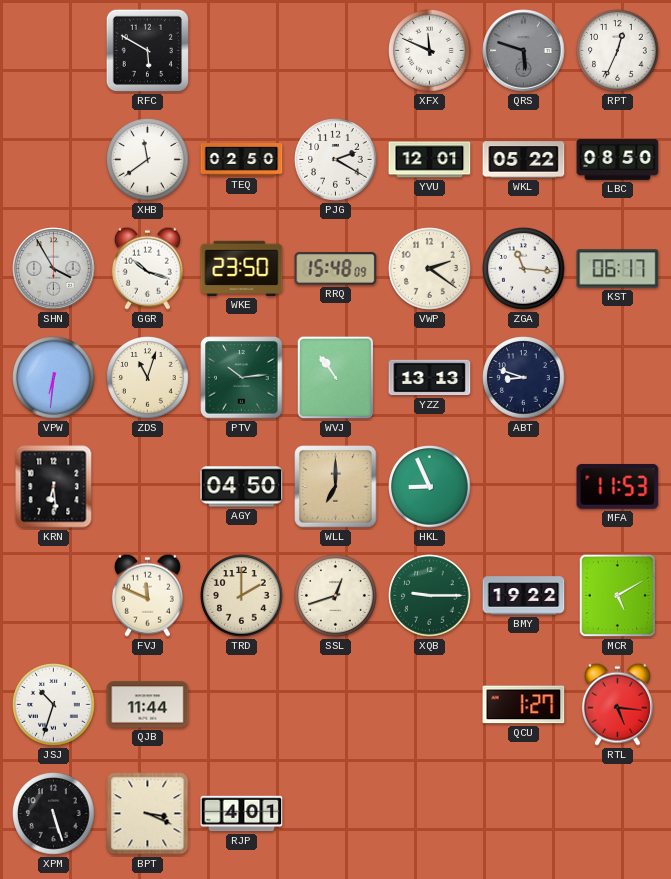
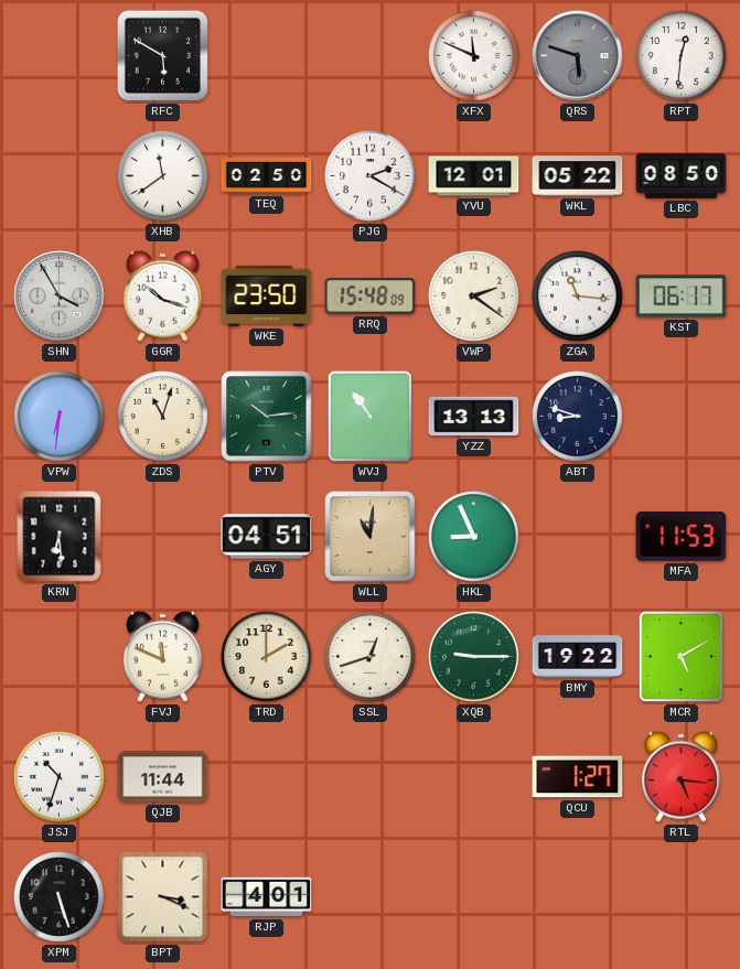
RPT: 12:34 -> 12:31 (682, 56)
AGY: 04:50 -> 04:51 (267, 537)
WLL: 7:00 -> 11:01 (371, 537)
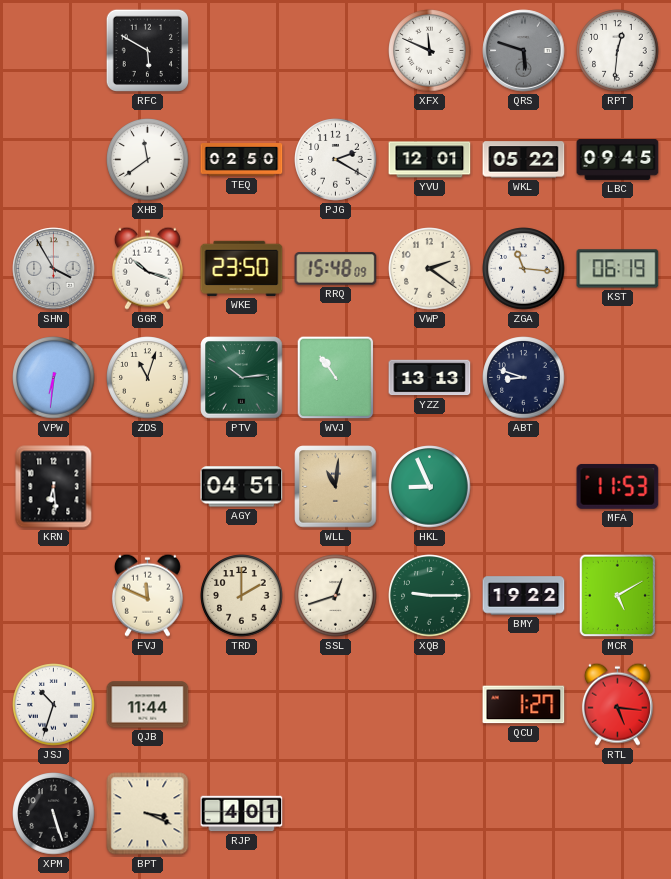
LBC: 08:50 -> 09:45 (618, 160)
KST: 06:17 -> 06:19 (618, 269)
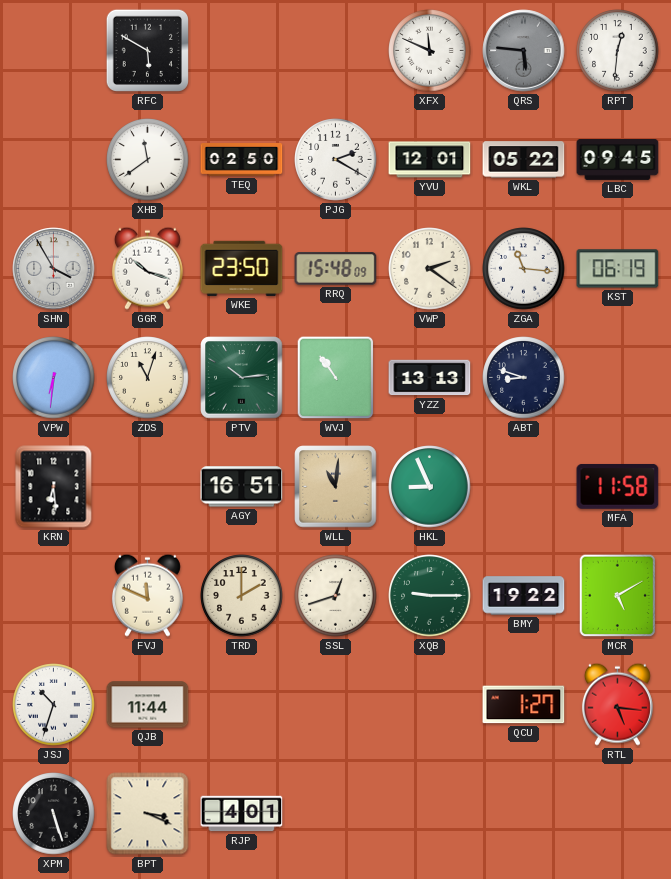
QRS: 5:48 -> 5:46 (524, 51)
AGY: 04:51 -> 16:51 (242, 487)
MFA: 11:53 -> 11:58 (618, 486)
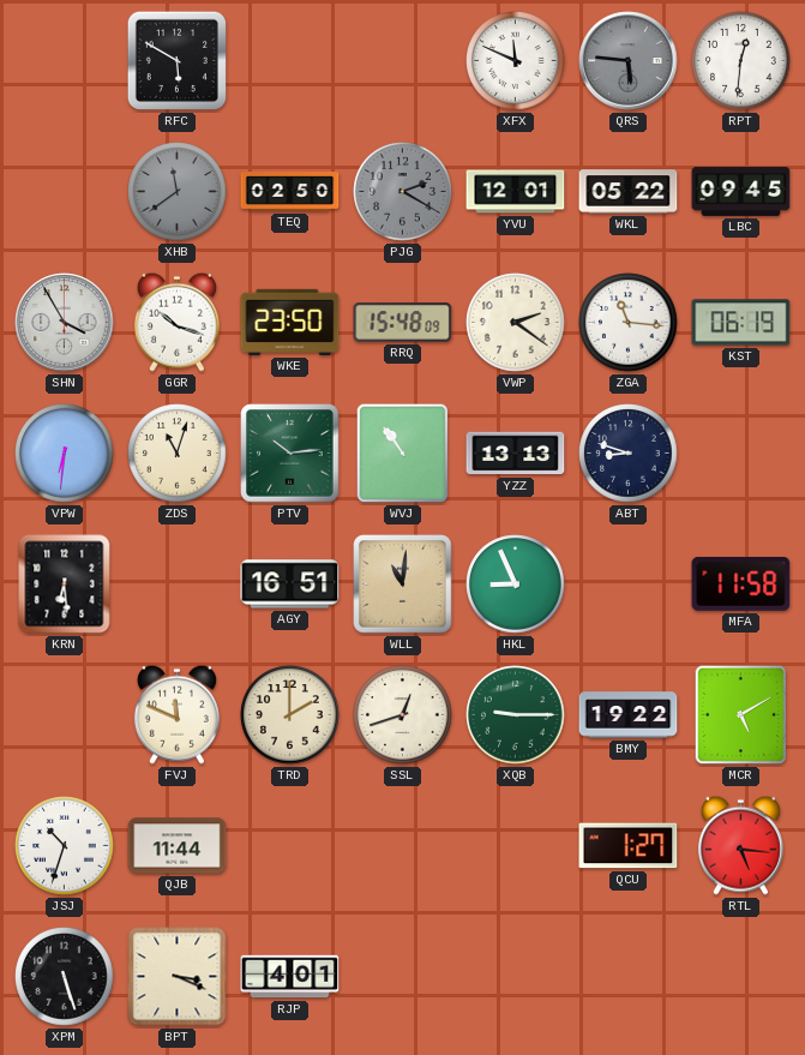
XHB dial: white -> grey (178, 192)
PJG dial: white -> grey (403, 192)
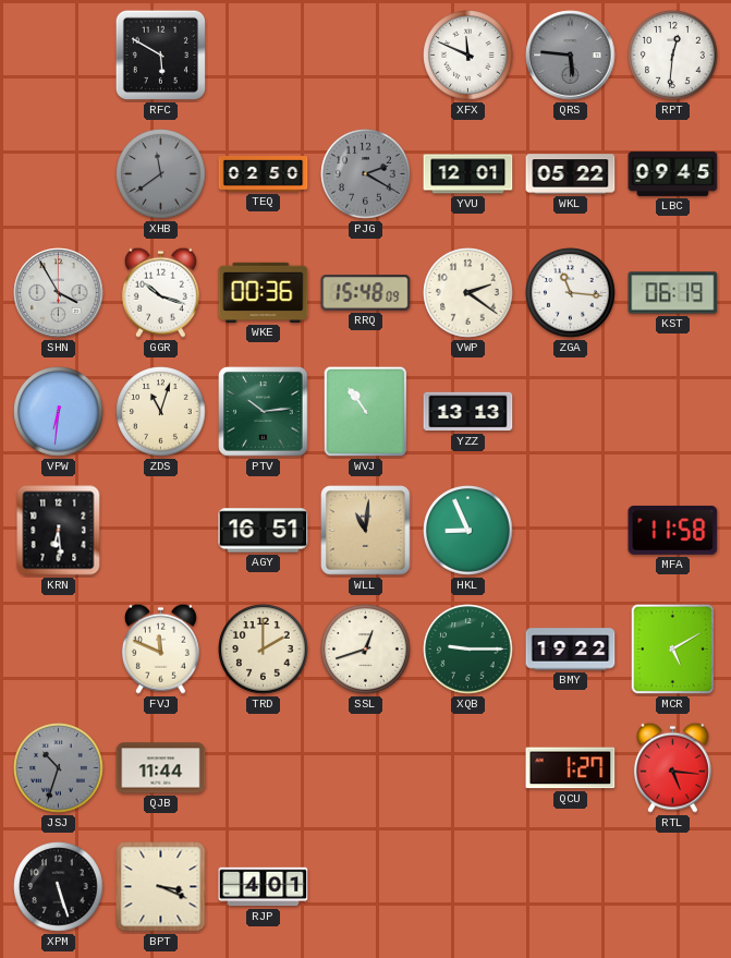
WKE: 23:50 -> 00:36 (264, 292)
ABT: 8:48 -> none (629, 454)
JSJ dial: white -> grey (59, 768)
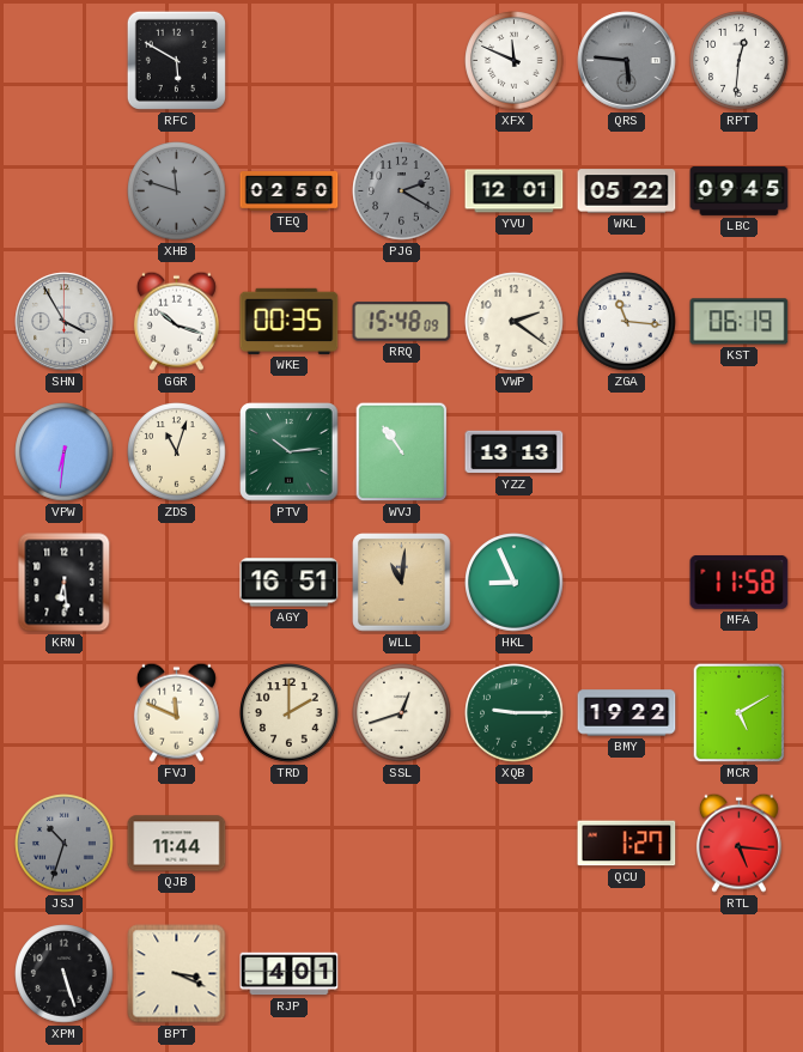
XHB: 11:39 -> 11:48 (177, 191)
WKE: 00:36 -> 00:35 (290, 321)
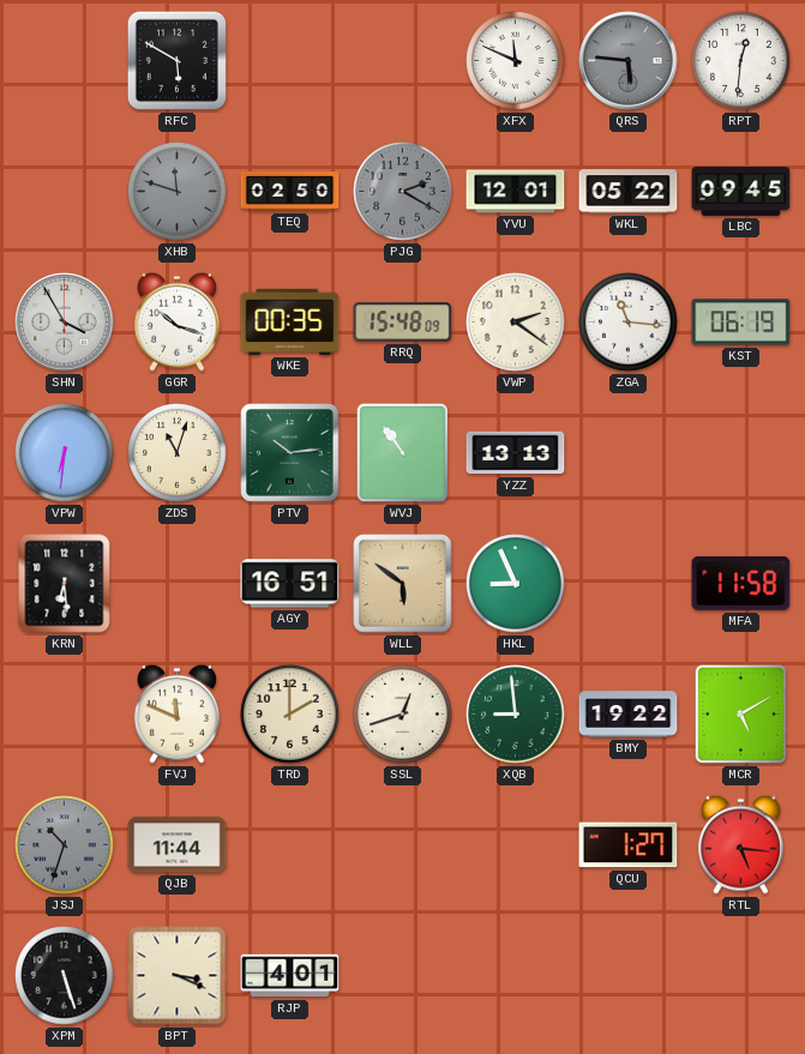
WLL: 11:01 -> 5:51 (403, 584)
XQB: 9:15 -> 8:59 (516, 715)
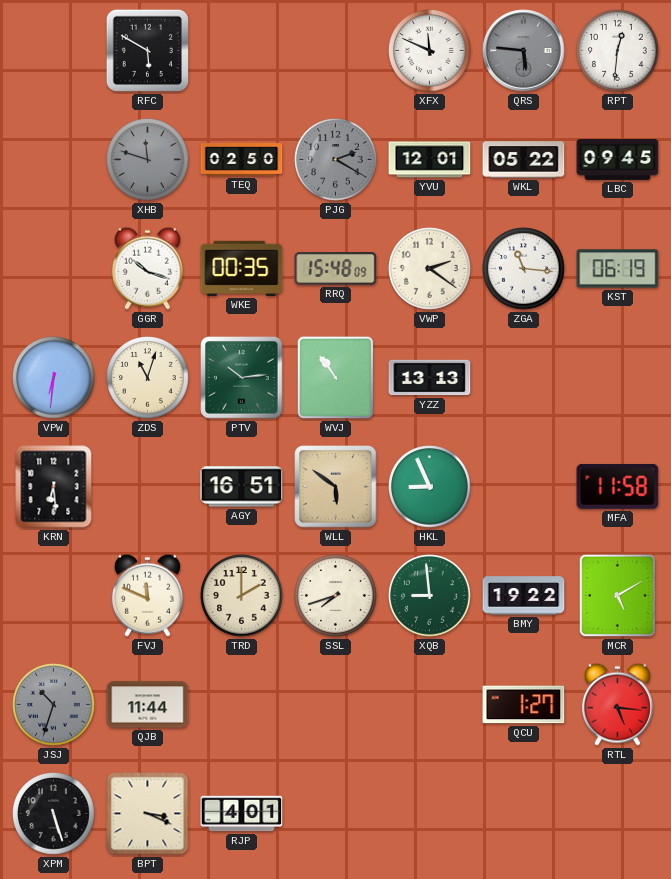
SHN: 3:55 -> none (65, 323)
SSL: 12:42 -> 7:42 (336, 596)
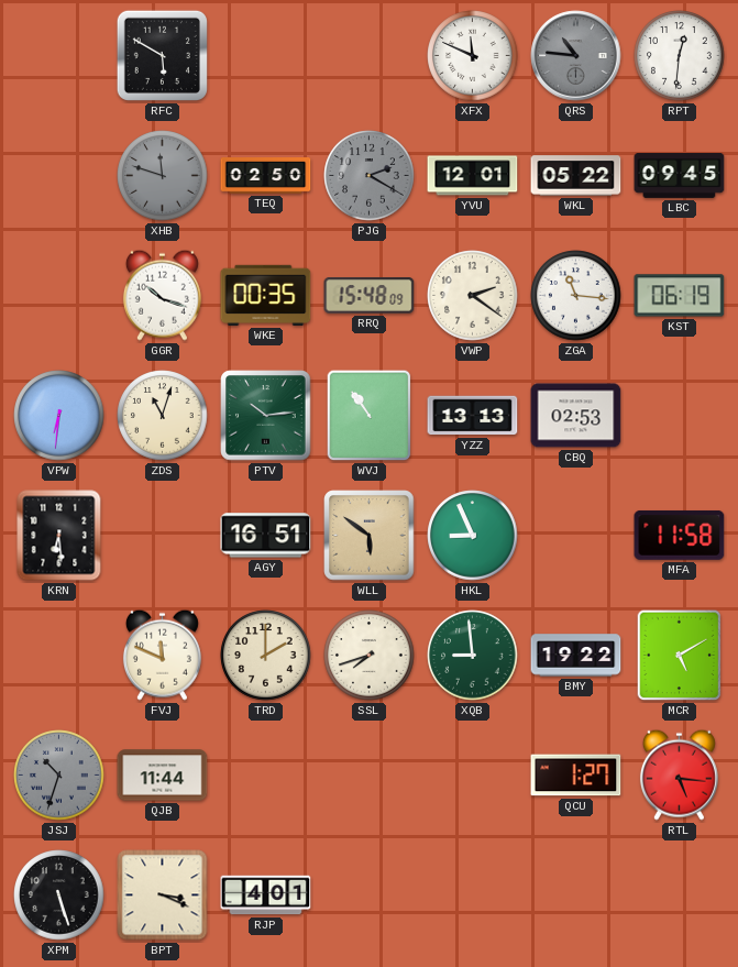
QRS: 5:46 -> 10:46 (576, 56)
CBQ: none -> 02:53 (576, 416)
